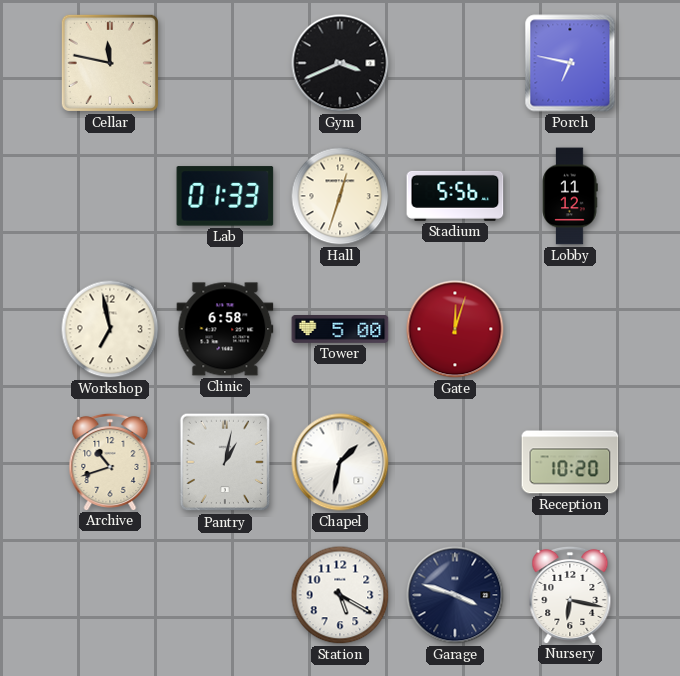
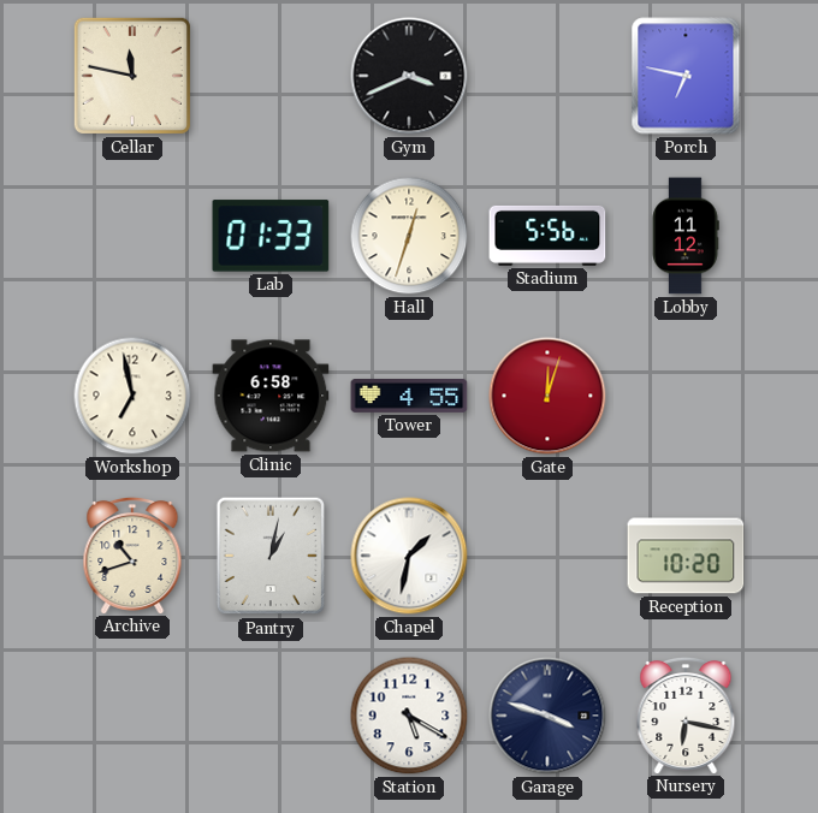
Tower: 5:00 -> 4:55 (409, 397)
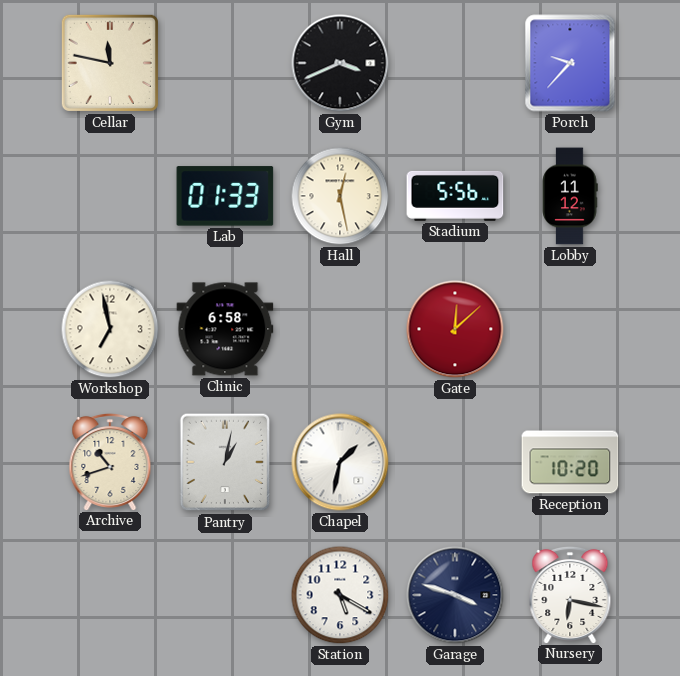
Porch: 6:47 -> 9:37 (570, 63)
Hall: 12:33 -> 12:28 (340, 196)
Tower: 4:55 -> none (409, 397)
Gate: 12:03 -> 12:08 (455, 329)
